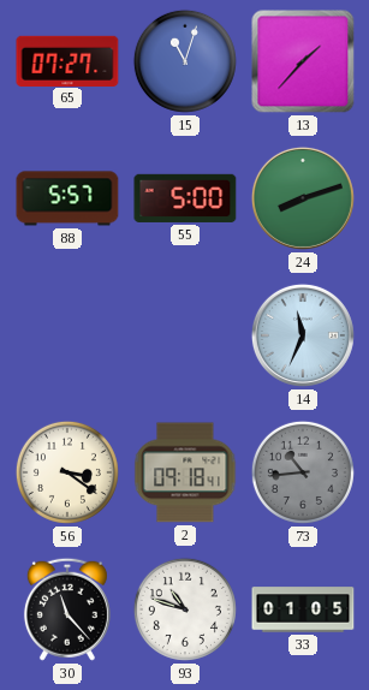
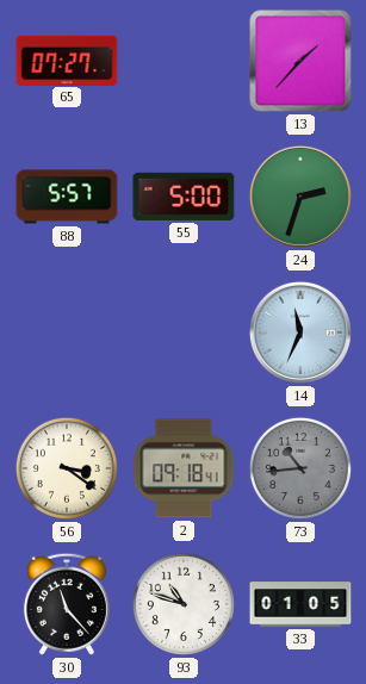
15: 11:03 -> none (185, 61)
24: 8:12 -> 2:33 (300, 197)
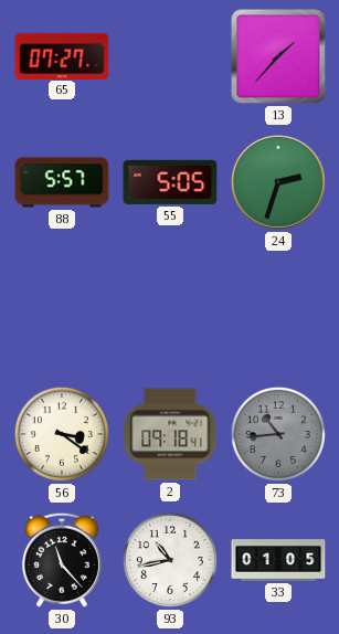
55: 5:00 -> 5:05 (170, 182)
14: 11:34 -> none (300, 332)
93: 10:48 -> 10:43 (170, 560)
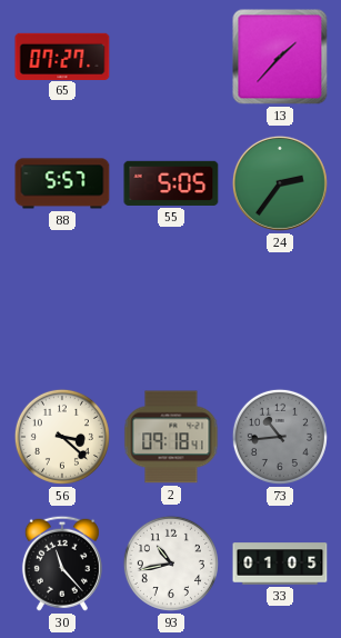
24: 2:33 -> 2:36 (280, 183)
56: 3:21 -> 3:22 (62, 437)
